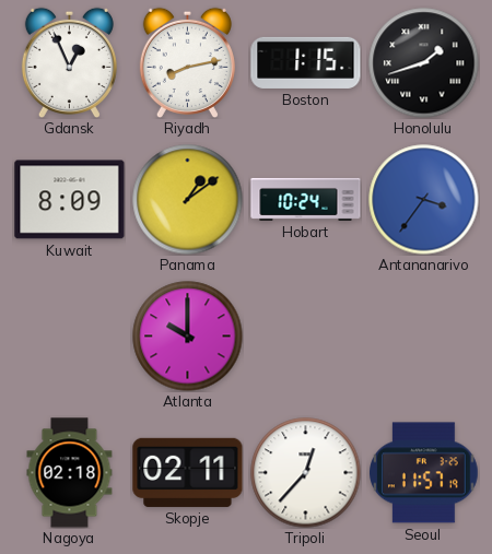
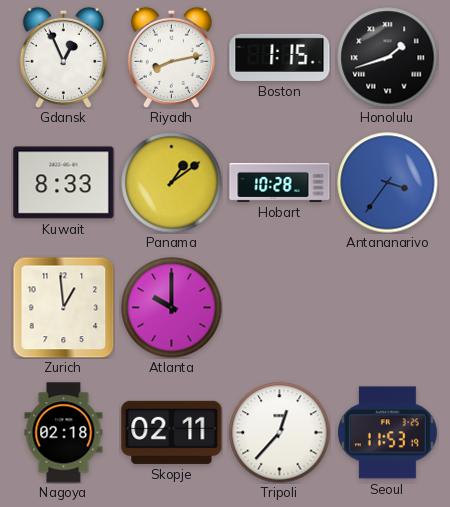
Kuwait: 8:09 -> 8:33 (64, 183)
Hobart: 10:24 -> 10:28 (280, 182)
Zurich: none -> 12:59 (63, 307)
Seoul: 11:57 -> 11:53 (388, 433)
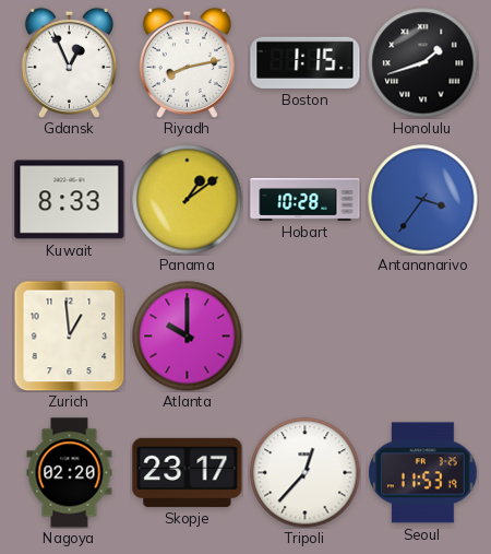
Nagoya: 02:18 -> 02:20 (70, 473)
Skopje: 02:11 -> 23:17 (188, 472)
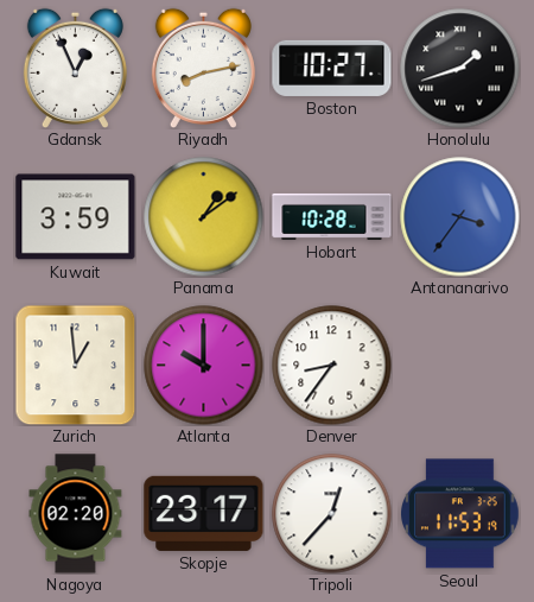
Boston: 1:15 -> 10:27 (332, 68)
Kuwait: 8:33 -> 3:59 (76, 217)
Denver: none -> 8:36 (332, 366)
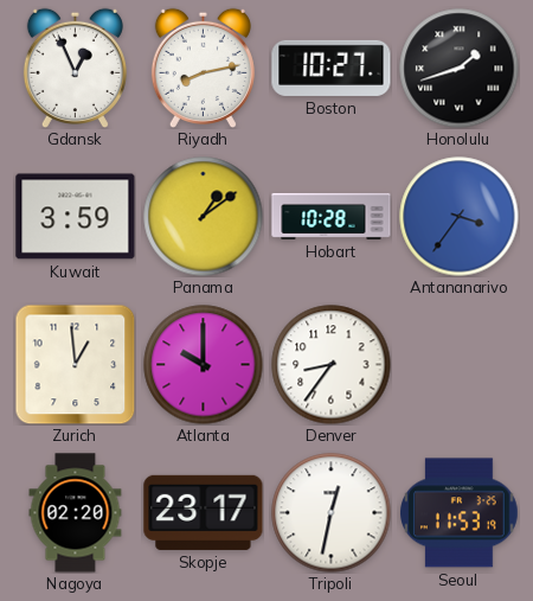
Tripoli: 12:37 -> 12:32 (332, 513)
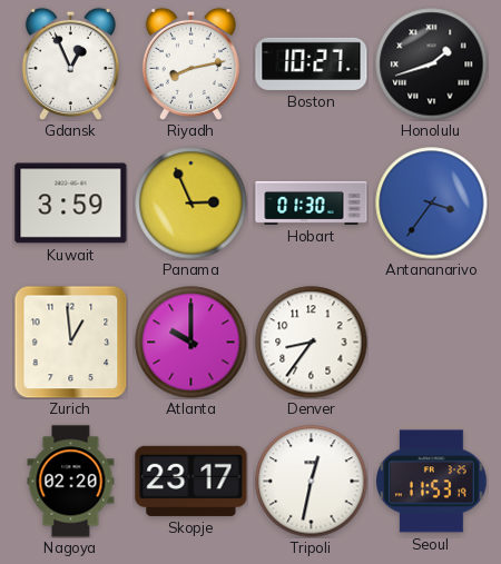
Panama: 1:09 -> 2:56 (191, 204)
Hobart: 10:28 -> 01:30 (312, 202)
